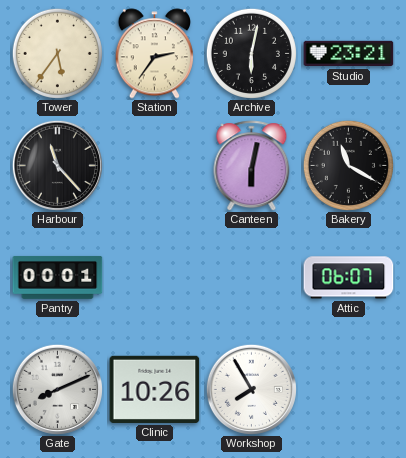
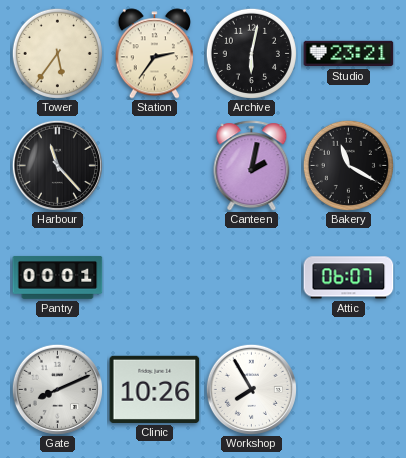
Canteen: 6:02 -> 2:02 (252, 166)
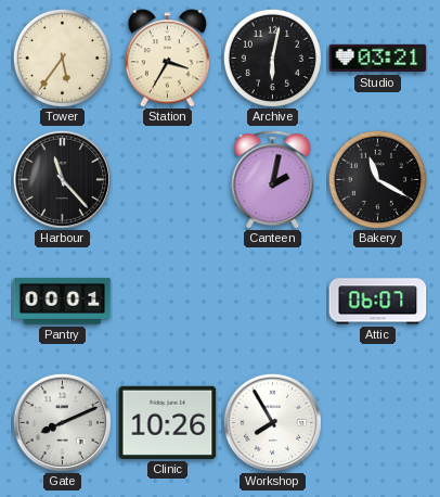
Station: 2:36 -> 3:35 (167, 59)
Studio: 23:21 -> 03:21 (378, 59)
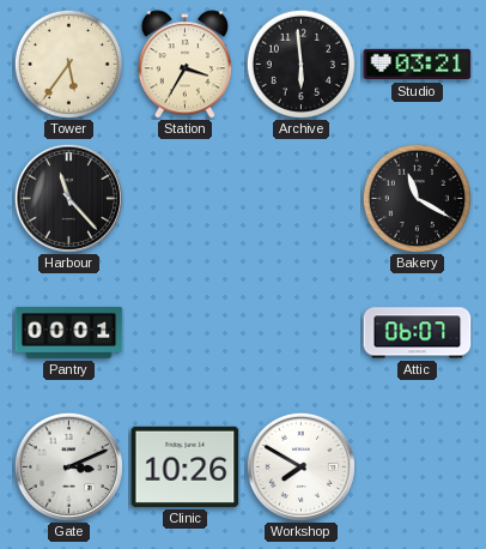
Archive: 6:02 -> 5:59 (300, 64)
Canteen: 2:02 -> none (273, 180)
Gate: 8:11 -> 3:11 (68, 466)
Workshop: 7:55 -> 7:50 (300, 466)
